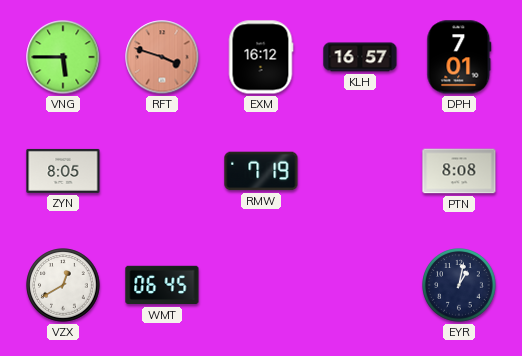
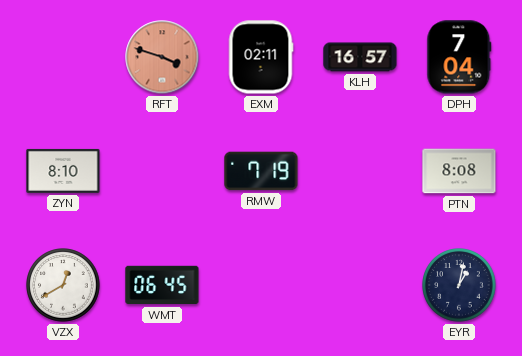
VNG: 5:45 -> none (63, 57)
EXM: 16:12 -> 02:11 (261, 57)
DPH: 7:01 -> 7:04 (459, 57)
ZYN: 8:05 -> 8:10 (63, 171)
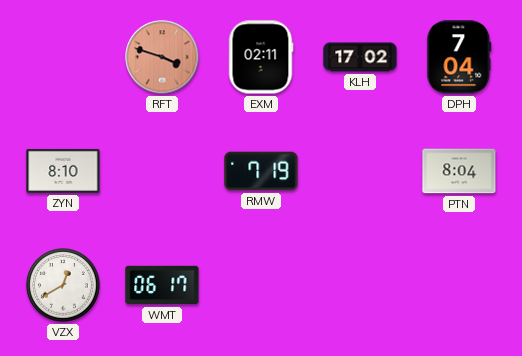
KLH: 16:57 -> 17:02 (360, 57)
PTN: 8:08 -> 8:04 (459, 171)
WMT: 06:45 -> 06:17 (162, 285)
EYR: 1:02 -> none (459, 285)
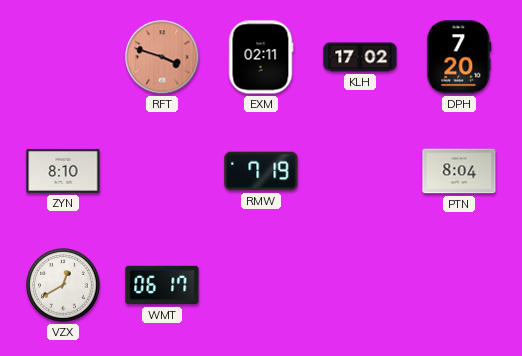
DPH: 7:04 -> 7:20 (459, 57)
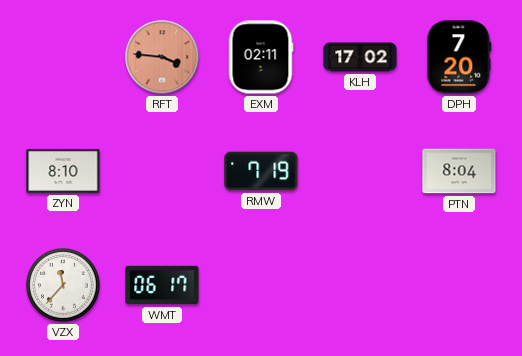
RFT: 3:48 -> 3:46 (162, 57)
VZX: 12:40 -> 11:37 (63, 285)
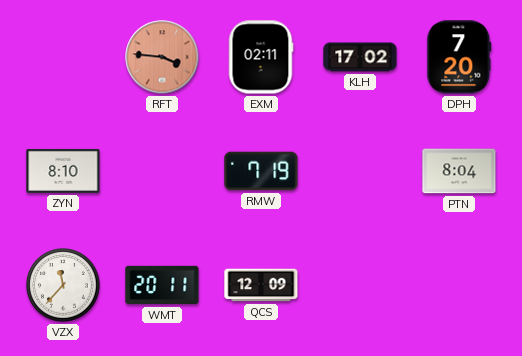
WMT: 06:17 -> 20:11 (162, 285)
QCS: none -> 12:09 (261, 285)
